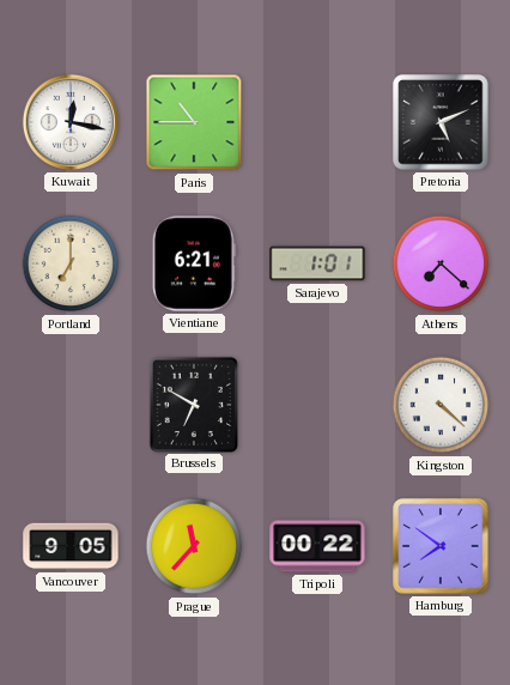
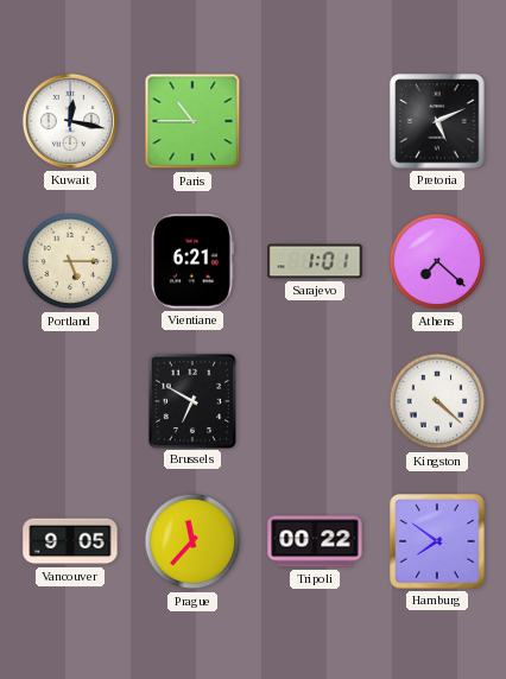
Portland: 7:00 -> 5:15 (70, 261)
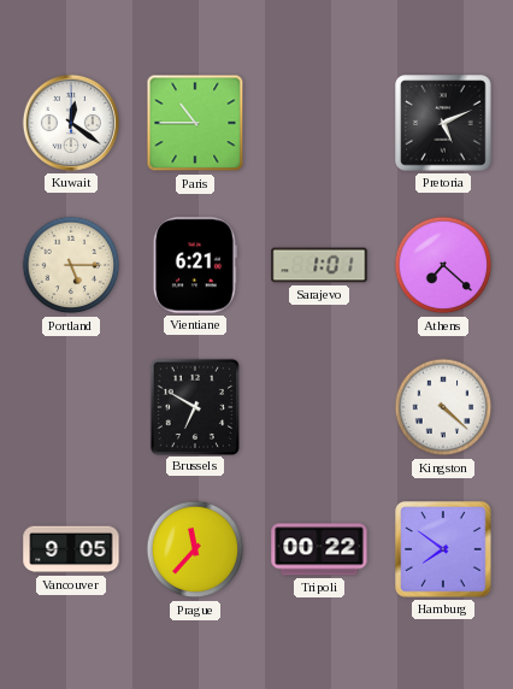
Kuwait: 12:17 -> 12:21 (71, 123)
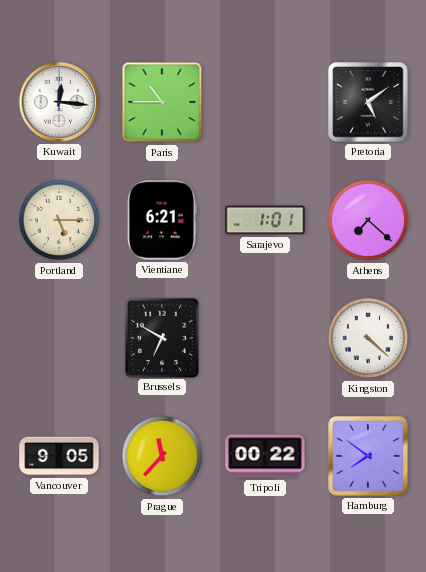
Kuwait: 12:21 -> 12:16 (59, 102)
Pretoria: 5:11 -> 5:09 (368, 102)
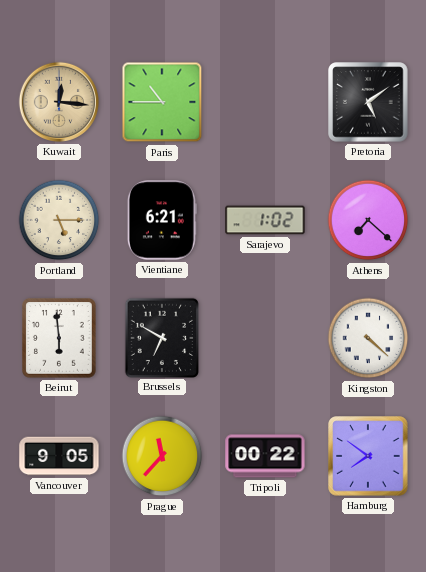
Kuwait dial: white -> champagne (59, 102)
Sarajevo: 1:01 -> 1:02 (265, 220)
Beirut: none -> 5:59 (60, 339)
